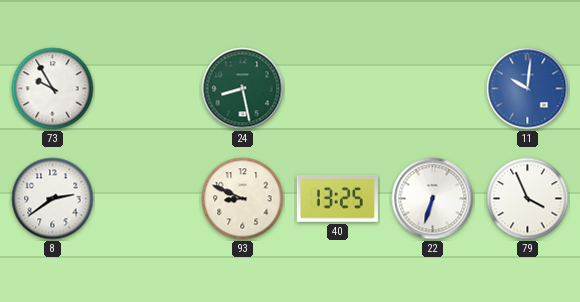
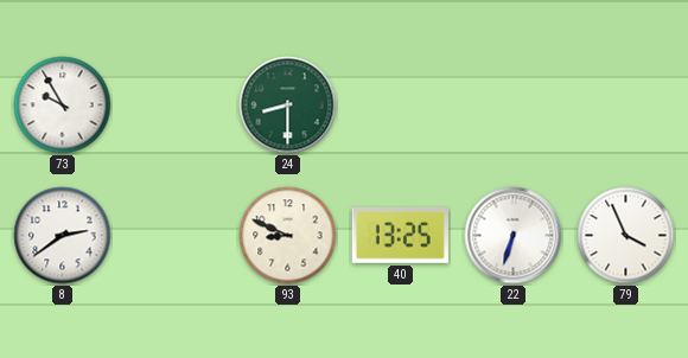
24: 8:28 -> 8:30 (288, 106)
11: 10:01 -> none (528, 89)
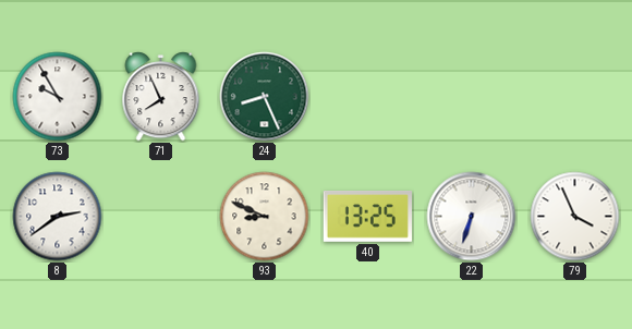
71: none -> 7:56 (161, 97)
24: 8:30 -> 8:26 (265, 97)
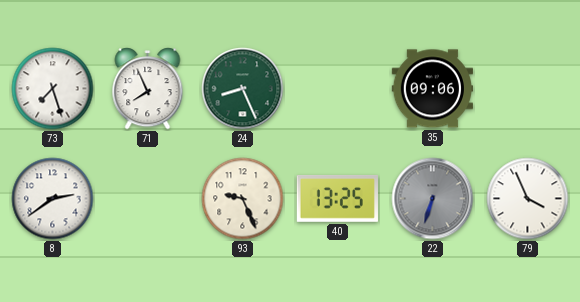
73: 9:55 -> 7:27 (53, 89)
35: none -> 09:06 (432, 89)
93: 8:49 -> 9:26 (243, 199)
22 dial: white -> grey (433, 199)
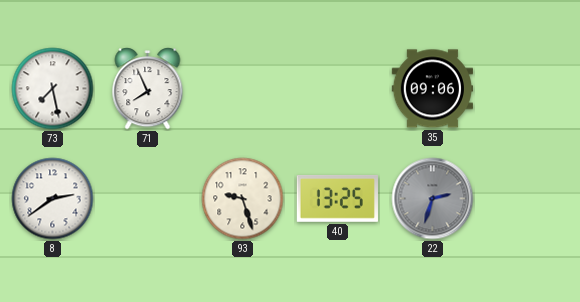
73: 7:27 -> 7:28 (53, 89)
24: 8:26 -> none (243, 89)
93: 9:26 -> 9:27 (243, 199)
22: 6:33 -> 2:33 (433, 199)
79: 3:56 -> none (528, 199)
